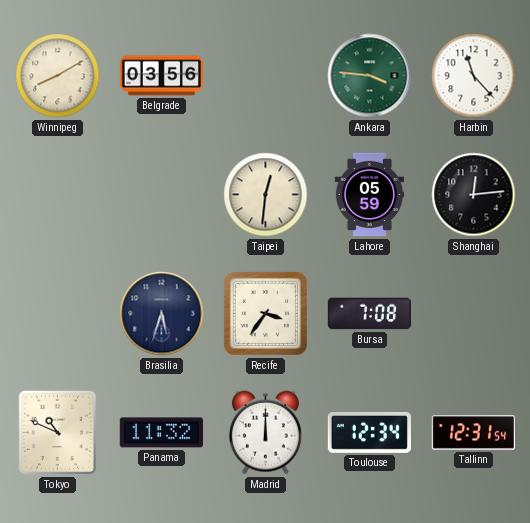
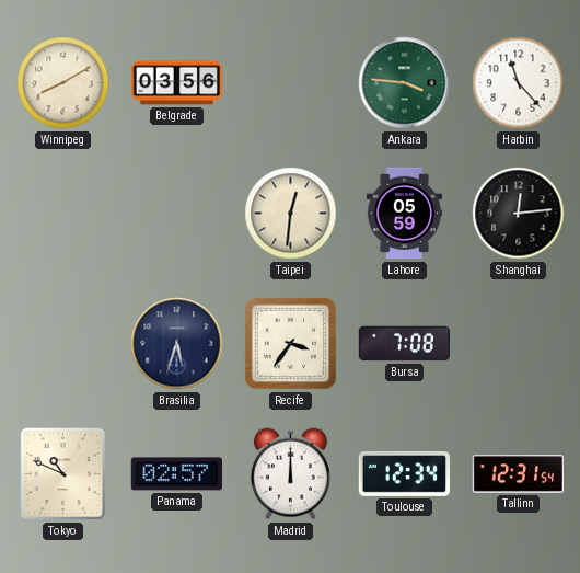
Panama: 11:32 -> 02:57 (176, 474)
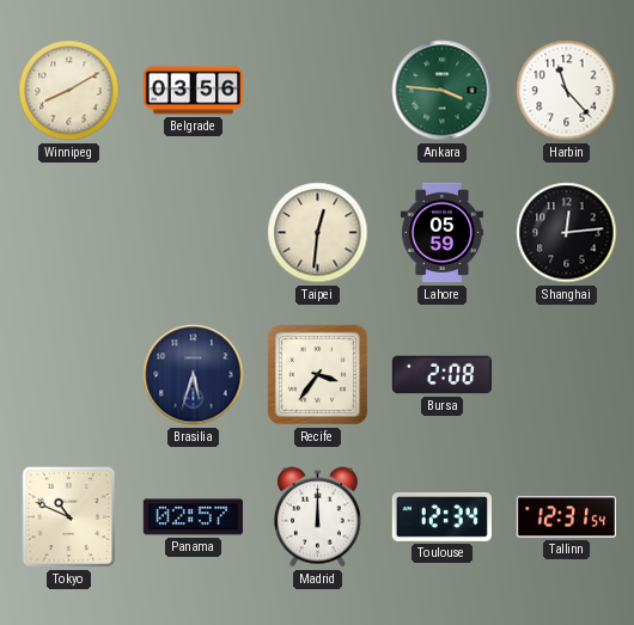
Bursa: 7:08 -> 2:08 (441, 375)
